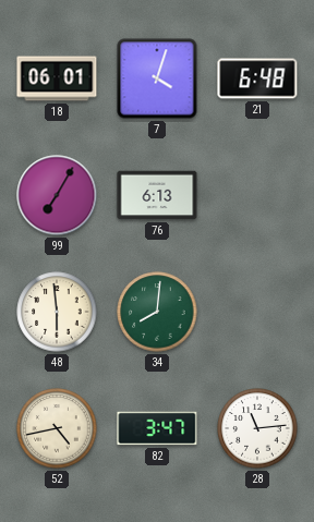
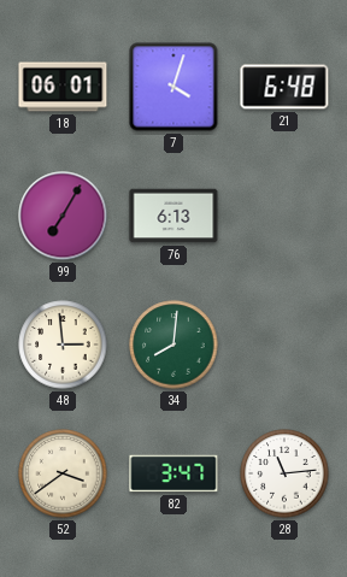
48: 5:59 -> 2:59 (63, 345)
52: 4:43 -> 3:39 (63, 473)
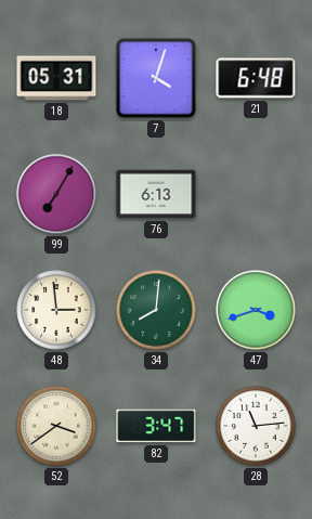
18: 06:01 -> 05:31 (56, 78)
47: none -> 3:42 (256, 310)
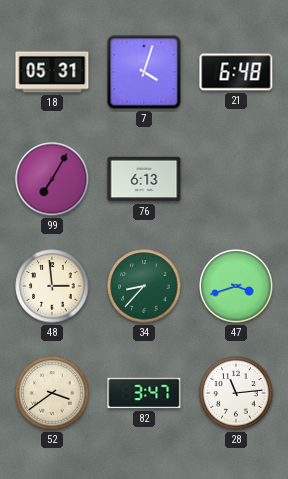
34: 8:01 -> 8:37 (144, 286)
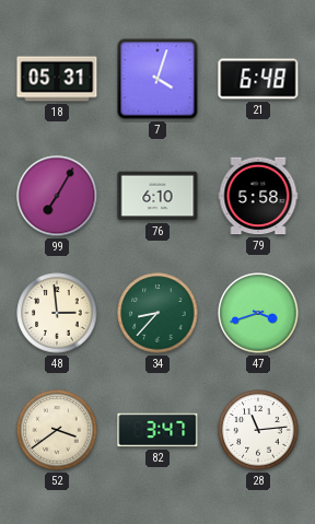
76: 6:13 -> 6:10 (157, 196)
79: none -> 5:58 (258, 196)
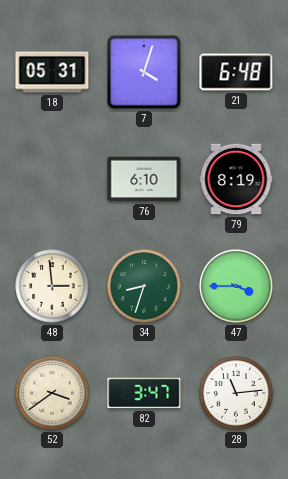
99: 7:05 -> none (57, 196)
79: 5:58 -> 8:19 (236, 179)
34: 8:37 -> 8:33 (144, 286)
47: 3:42 -> 3:45 (236, 286)
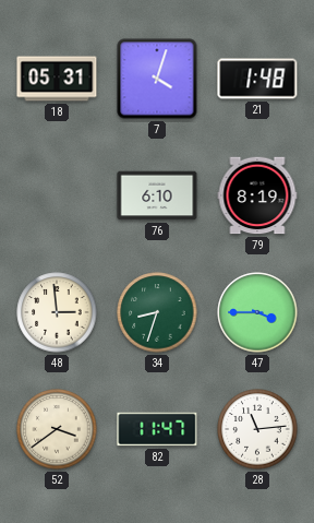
21: 6:48 -> 1:48 (257, 79)
82: 3:47 -> 11:47 (157, 429)
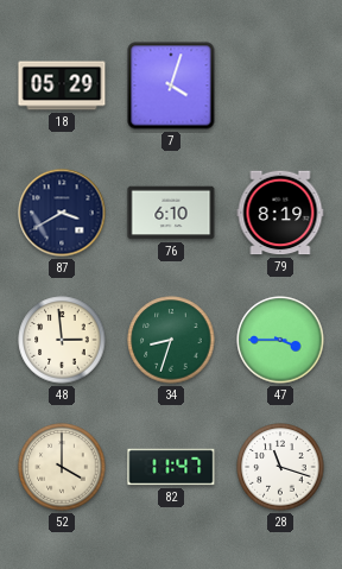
18: 05:31 -> 05:29 (62, 86)
21: 1:48 -> none (257, 79)
87: none -> 3:40 (62, 213)
52: 3:39 -> 4:00 (62, 467)
28: 11:14 -> 11:18 (280, 467)
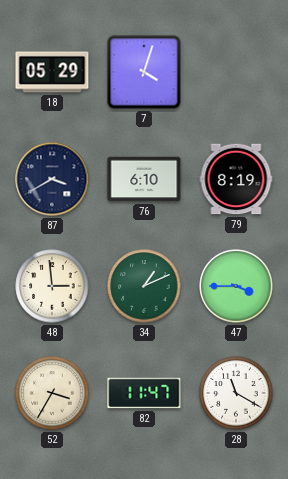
34: 8:33 -> 1:11 (144, 286)
52: 4:00 -> 3:35 (52, 393)
28: 11:18 -> 11:20 (236, 393)
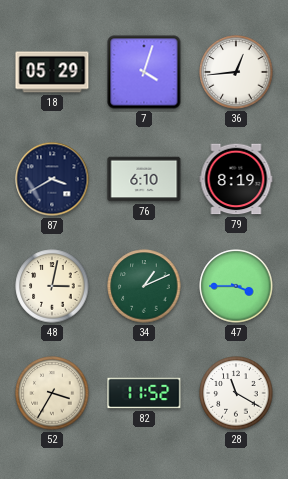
36: none -> 12:44 (236, 72)
48: 2:59 -> 3:02 (52, 286)
82: 11:47 -> 11:52 (144, 393)
